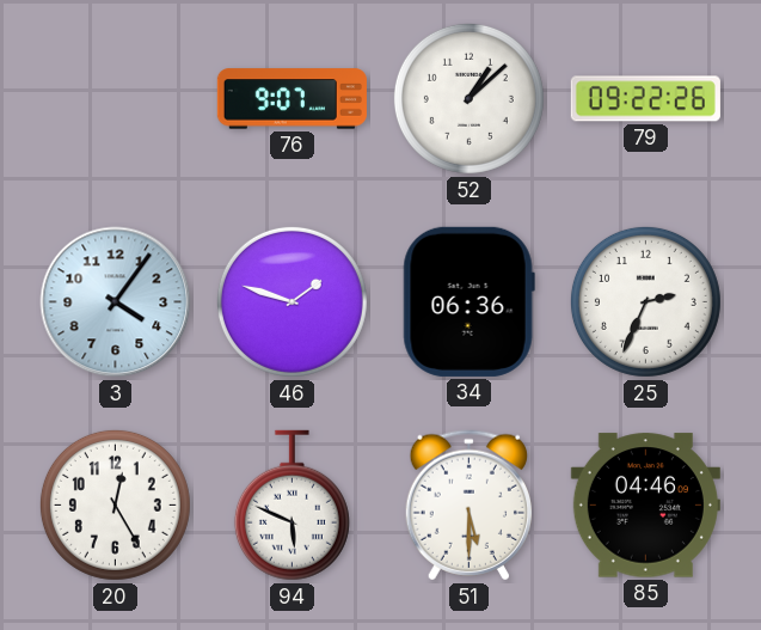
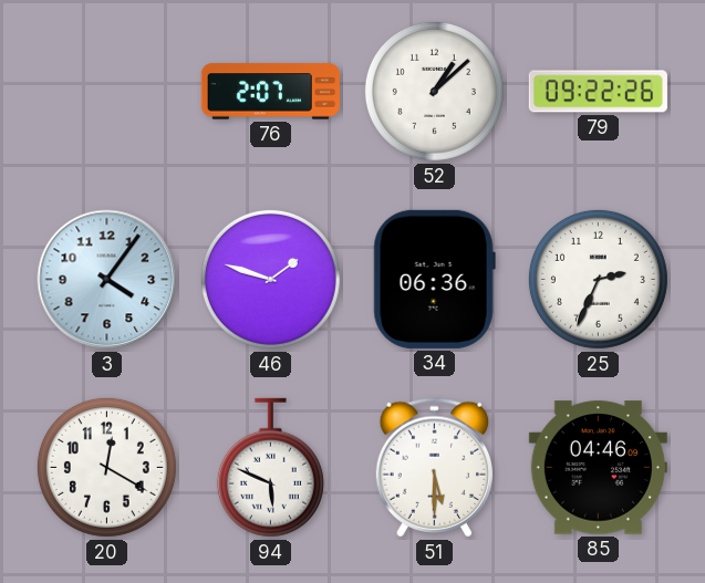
76: 9:07 -> 2:07 (270, 92)
20: 12:25 -> 12:20 (106, 467)
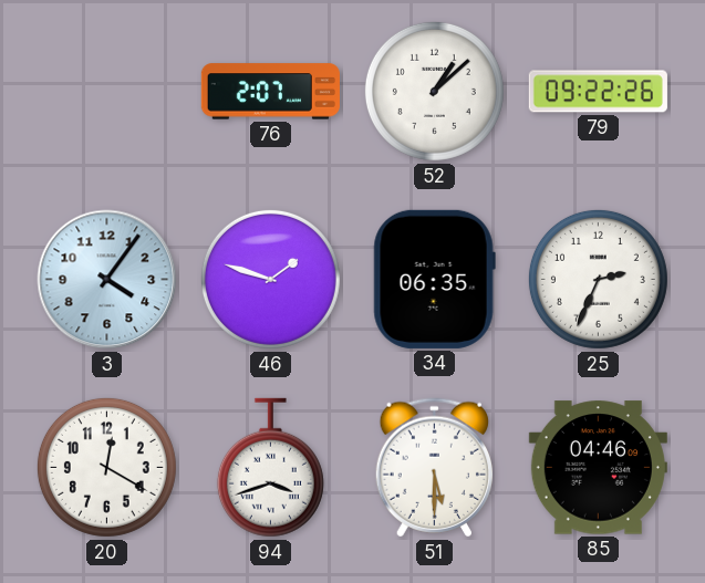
34: 06:36 -> 06:35 (434, 279)
94: 5:49 -> 3:42 (270, 468)
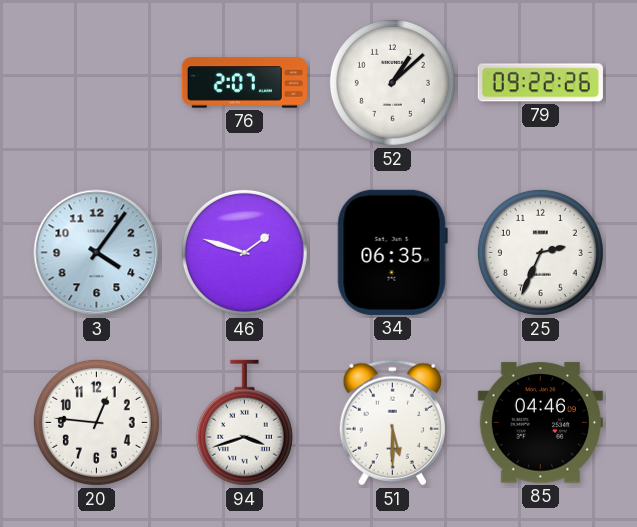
20: 12:20 -> 12:46 (96, 422)
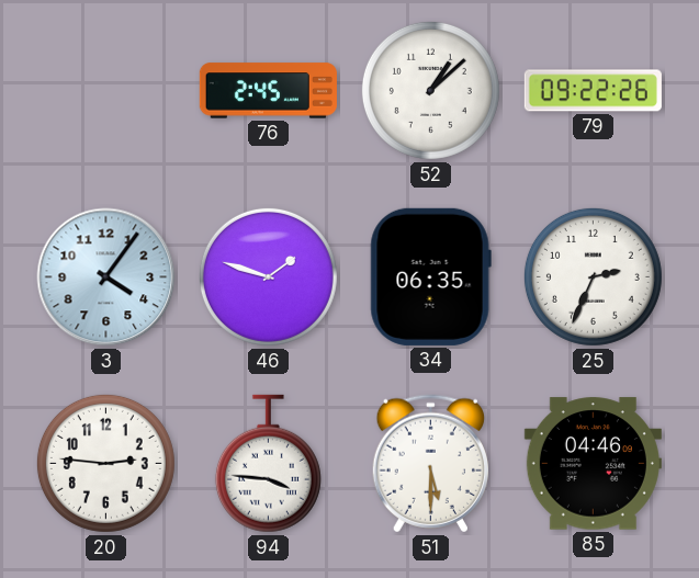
76: 2:07 -> 2:45 (268, 91)
20: 12:46 -> 2:46 (105, 463)
94: 3:42 -> 3:46 (268, 464)
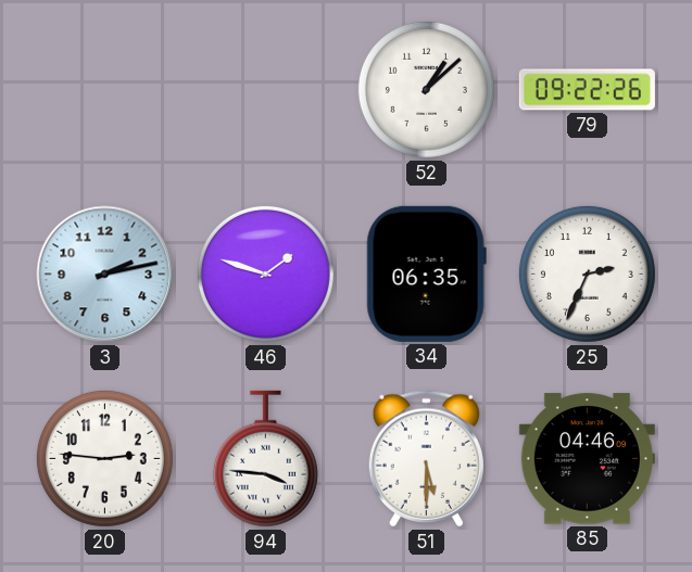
76: 2:45 -> none (268, 91)
3: 4:06 -> 2:13 (105, 275)
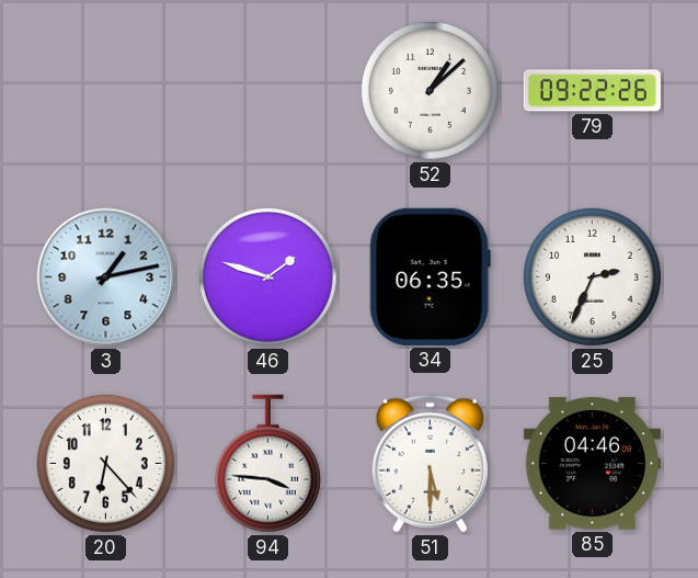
3: 2:13 -> 1:13 (106, 277)
20: 2:46 -> 6:23 (105, 463)
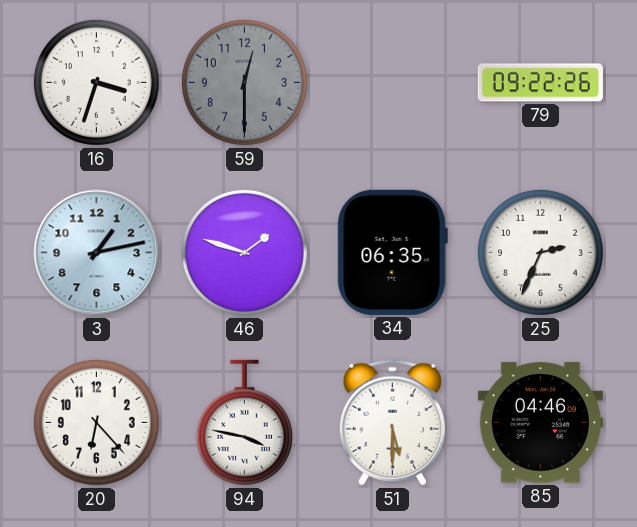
16: none -> 3:33 (96, 82)
59: none -> 12:30 (244, 82)
52: 1:08 -> none (430, 90)
94: 3:46 -> 3:47 (244, 423)
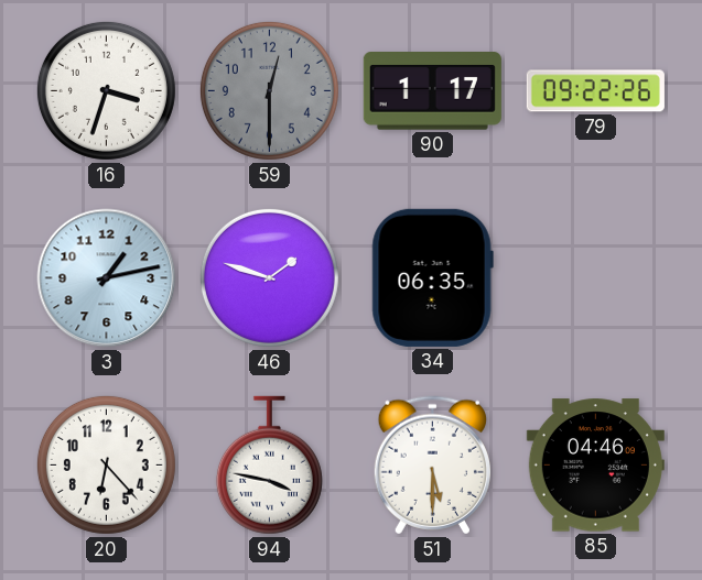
90: none -> 1:17 (432, 91)
25: 2:34 -> none (540, 252)
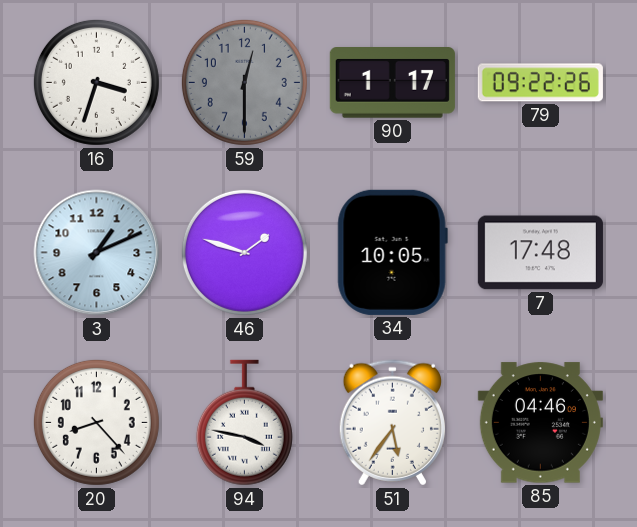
3: 1:13 -> 1:11 (97, 253)
34: 06:35 -> 10:05 (392, 252)
7: none -> 17:48 (540, 253)
20: 6:23 -> 8:23 (96, 422)
51: 5:30 -> 5:36 (392, 423)
